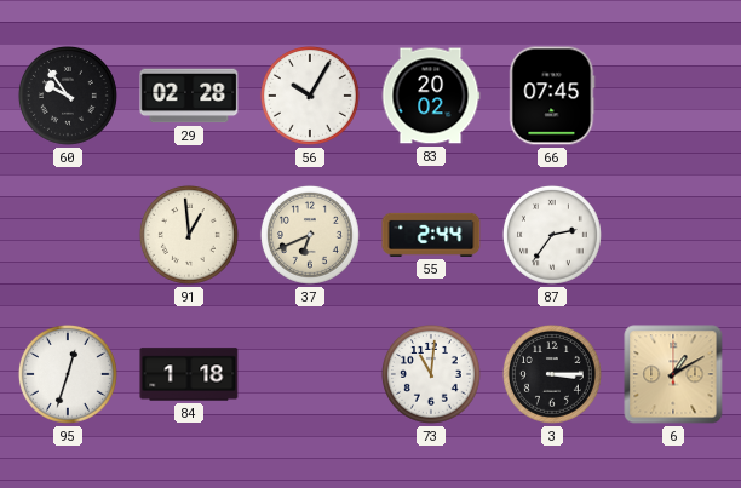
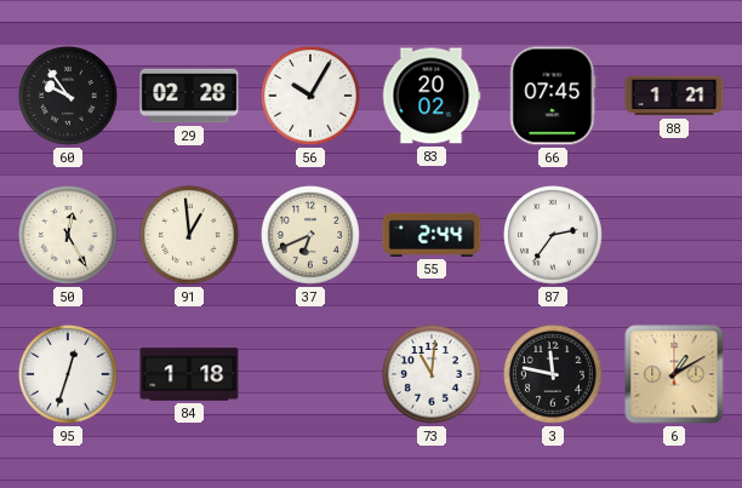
88: none -> 1:21 (674, 96)
50: none -> 12:25 (68, 235)
3: 3:15 -> 11:47 (553, 374)
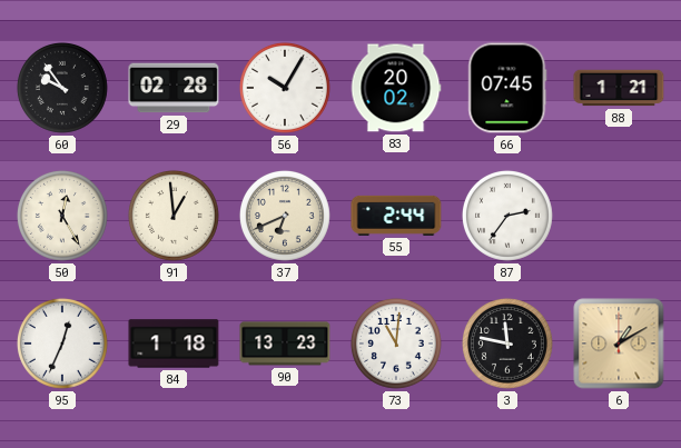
95: 12:33 -> 12:34 (62, 344)
90: none -> 13:23 (285, 344)
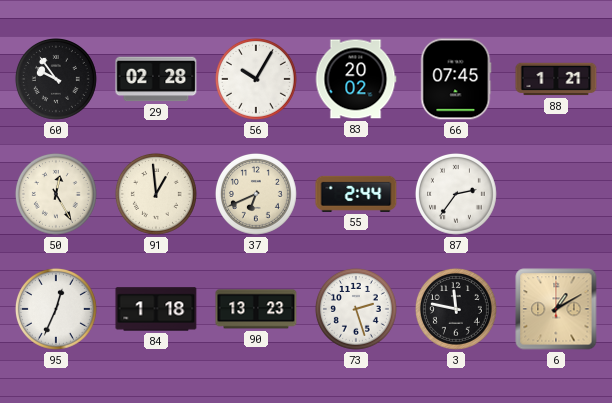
73: 11:01 -> 2:27 (356, 309)
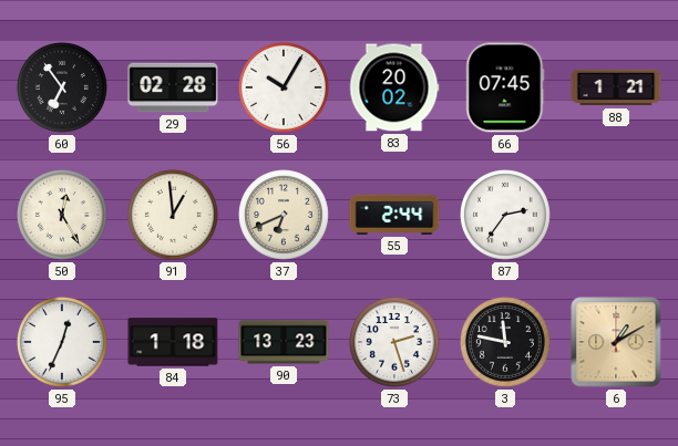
60: 9:54 -> 6:54 (62, 87)
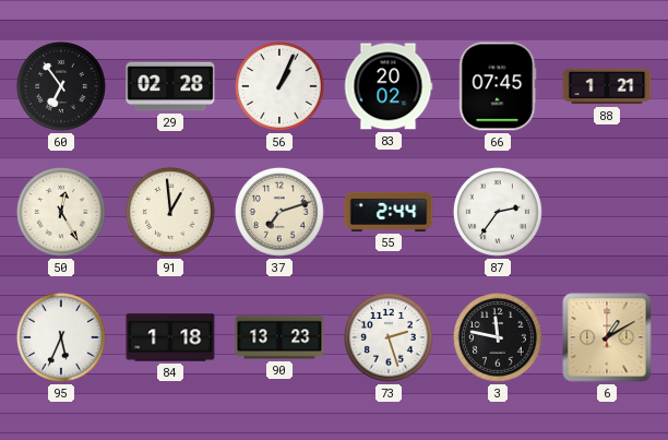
56: 10:05 -> 1:04 (279, 86)
37: 6:41 -> 7:12 (279, 212)
95: 12:34 -> 5:34 (61, 337)
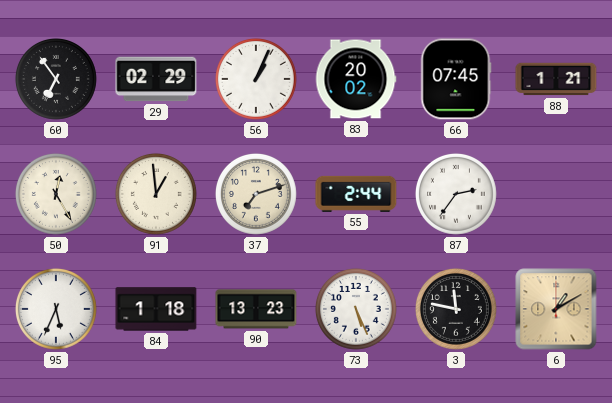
29: 02:28 -> 02:29 (156, 79)
73: 2:27 -> 5:26 (356, 309)
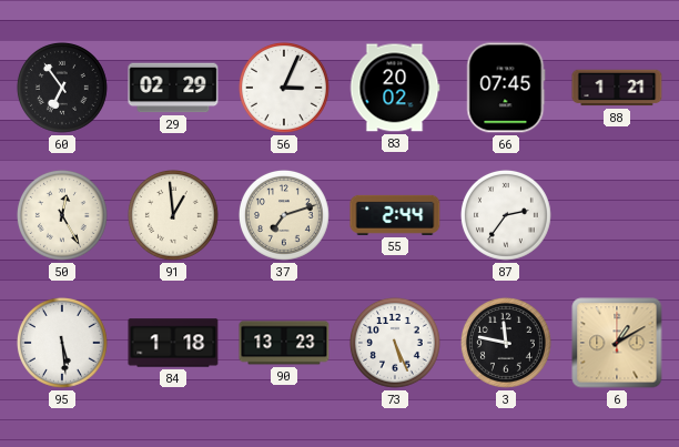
56: 1:04 -> 3:04 (284, 88)
95: 5:34 -> 5:29 (62, 343)
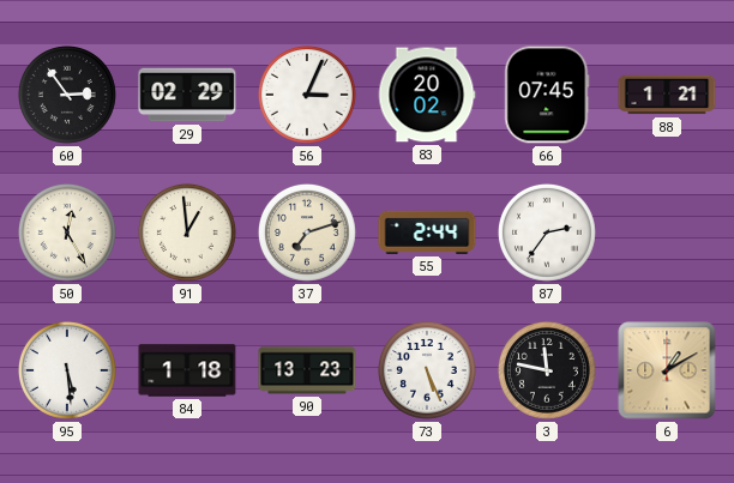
60: 6:54 -> 2:54 (67, 95)
